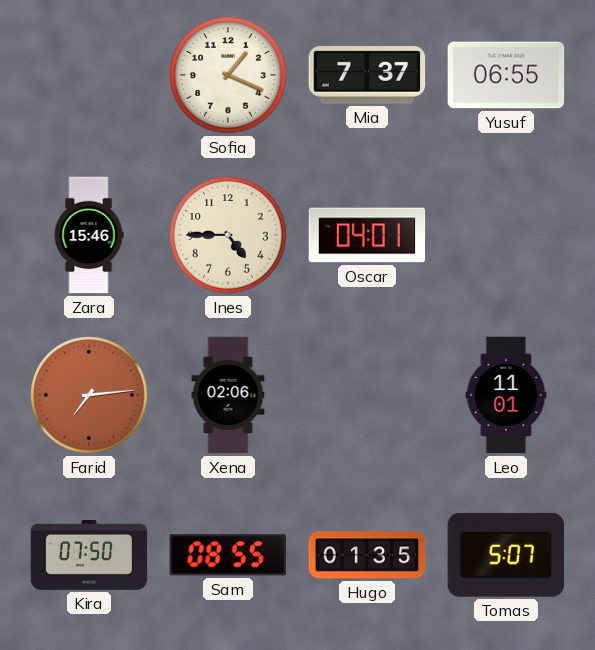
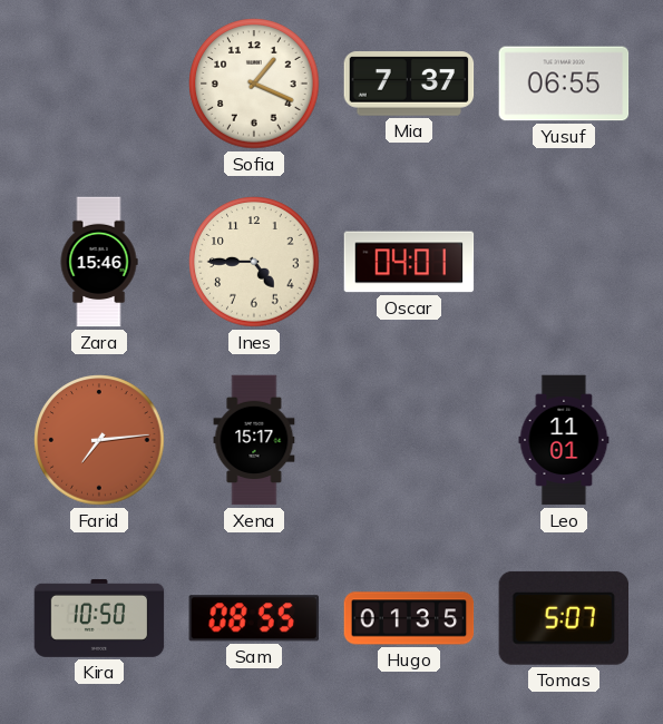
Xena: 02:06 -> 15:17 (254, 440)
Kira: 07:50 -> 10:50 (99, 618)
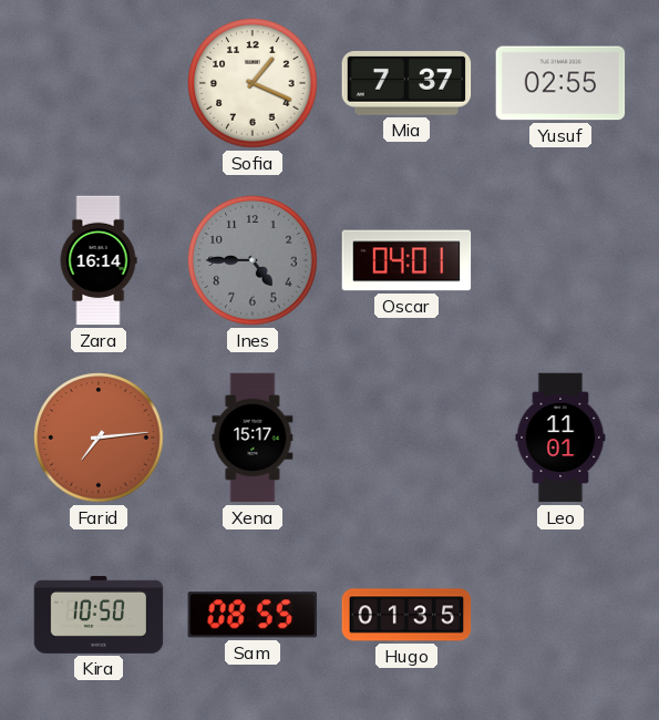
Yusuf: 06:55 -> 02:55 (560, 83)
Zara: 15:46 -> 16:14 (99, 260)
Ines dial: cream -> grey (253, 260)
Tomas: 5:07 -> none (563, 618)
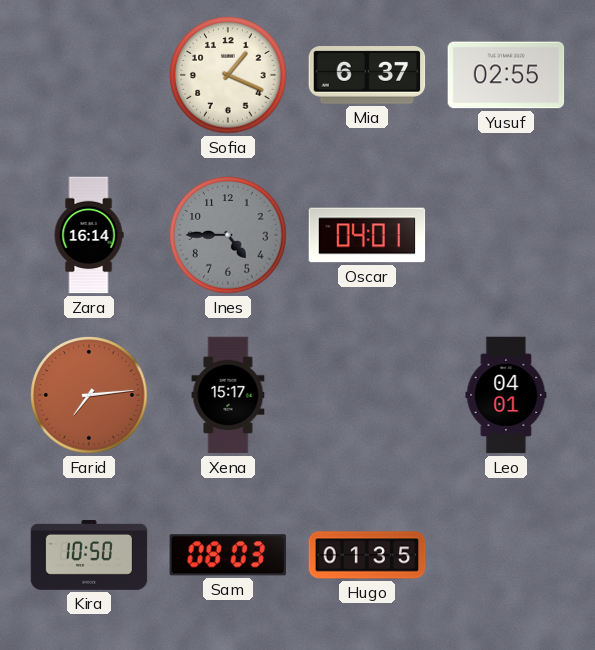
Mia: 7:37 -> 6:37 (367, 75)
Leo: 11:01 -> 04:01 (506, 395)
Sam: 08:55 -> 08:03 (228, 555)
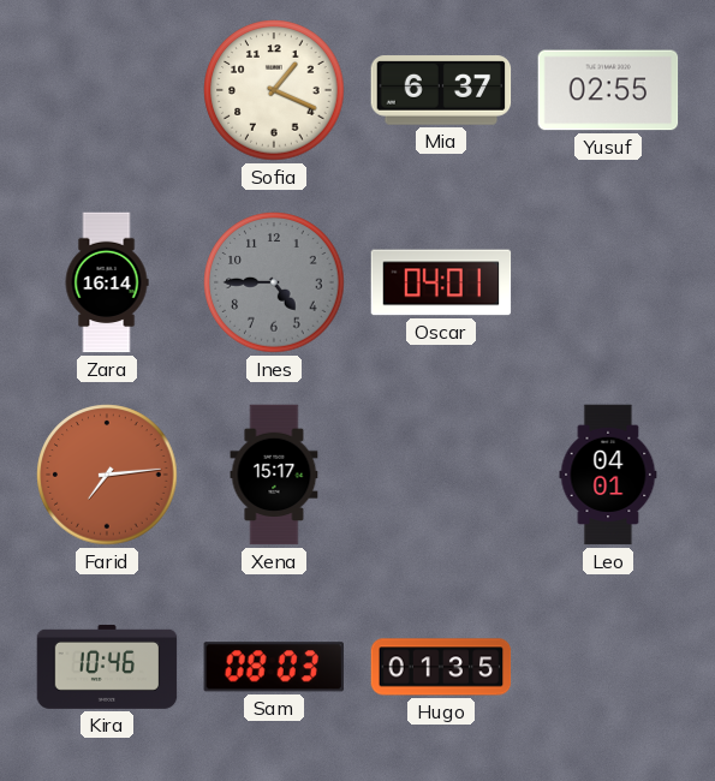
Kira: 10:50 -> 10:46 (107, 667)
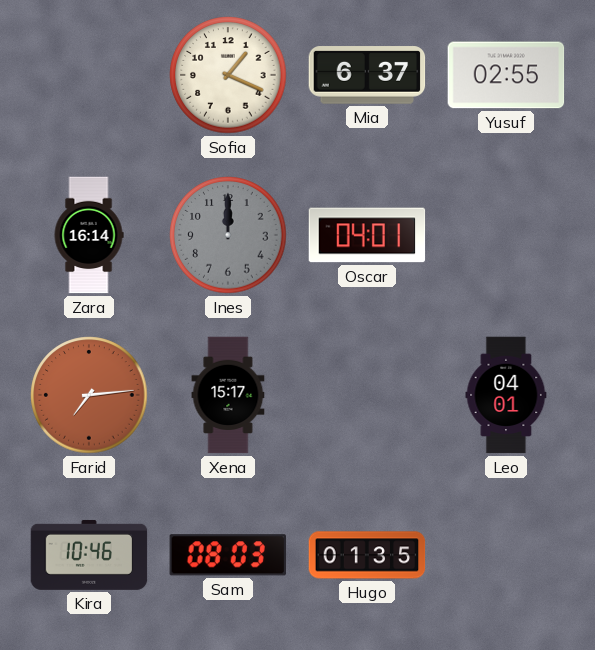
Ines: 4:45 -> 12:00 (228, 235)
